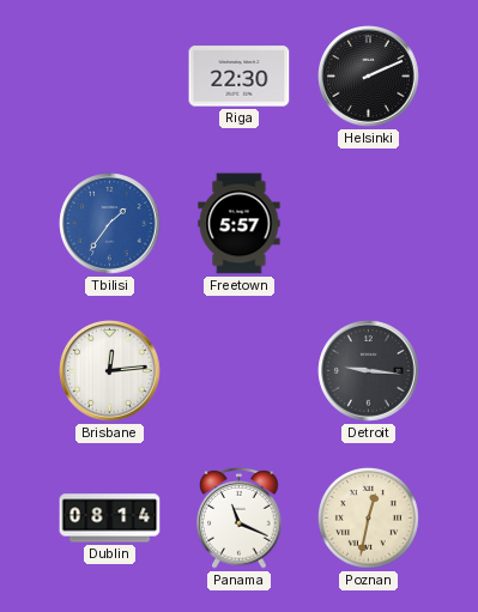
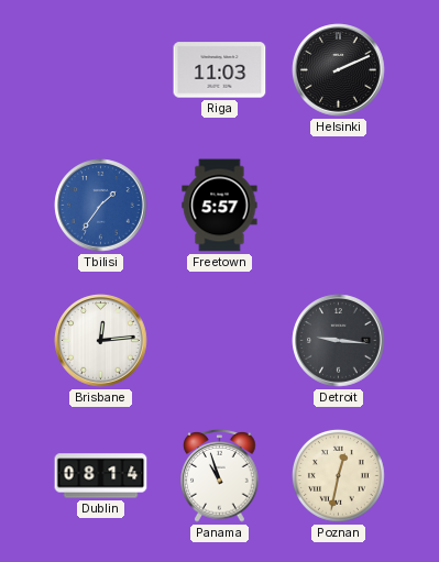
Riga: 22:30 -> 11:03 (220, 70)
Panama: 11:19 -> 10:57 (220, 476)
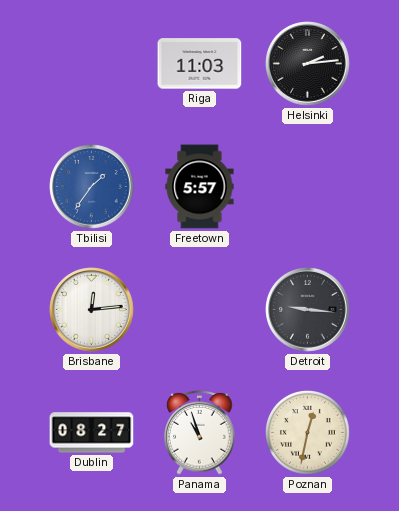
Helsinki: 2:11 -> 2:14 (308, 64)
Dublin: 08:14 -> 08:27 (92, 433)
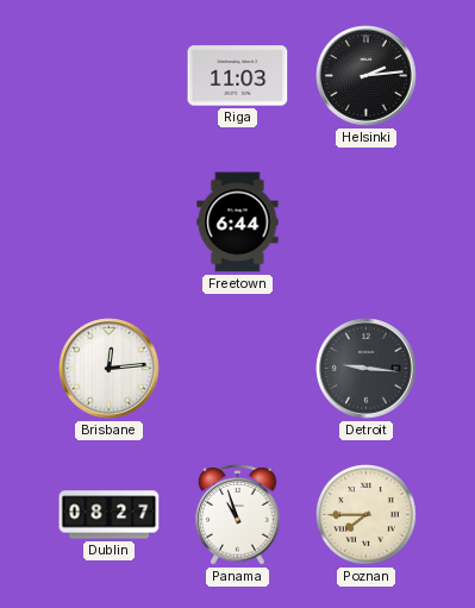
Tbilisi: 1:36 -> none (92, 187)
Freetown: 5:57 -> 6:44 (238, 222)
Poznan: 12:32 -> 7:45 (365, 514)
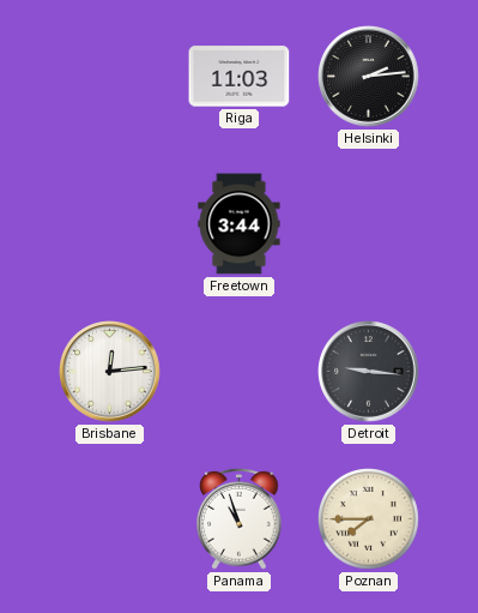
Freetown: 6:44 -> 3:44 (240, 224)
Dublin: 08:27 -> none (110, 515)
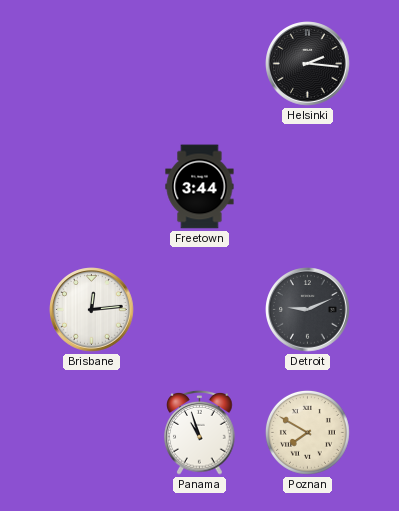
Riga: 11:03 -> none (240, 77)
Helsinki: 2:14 -> 2:16 (308, 64)
Detroit: 9:16 -> 9:11 (308, 310)
Poznan: 7:45 -> 7:50 (307, 432)
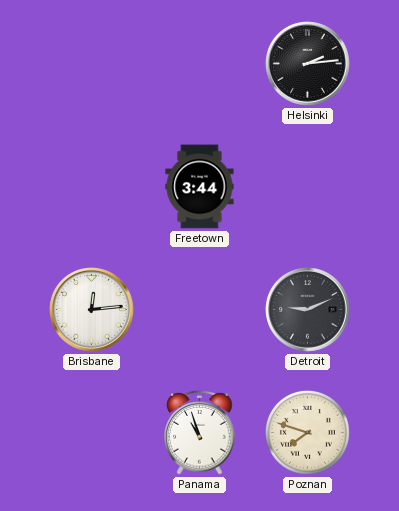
Helsinki: 2:16 -> 2:14 (308, 64)
Poznan: 7:50 -> 7:48 (307, 432)
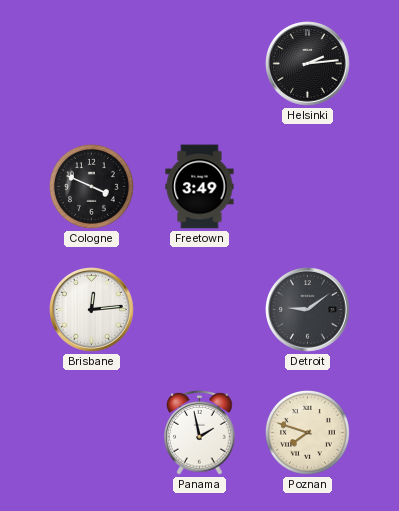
Cologne: none -> 3:49 (91, 186)
Freetown: 3:44 -> 3:49 (200, 187)
Detroit: 9:11 -> 9:09 (308, 310)
Panama: 10:57 -> 1:58 (200, 433)
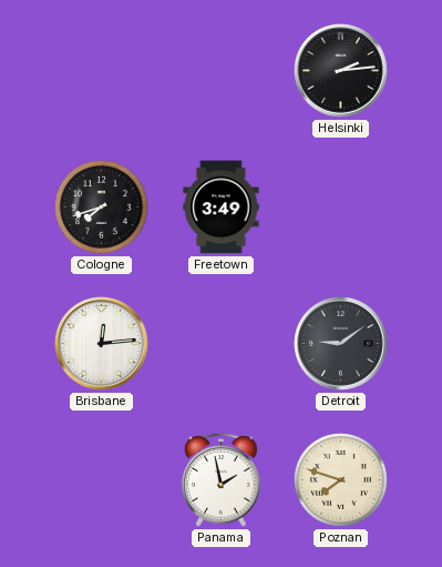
Cologne: 3:49 -> 7:42 (101, 206)
